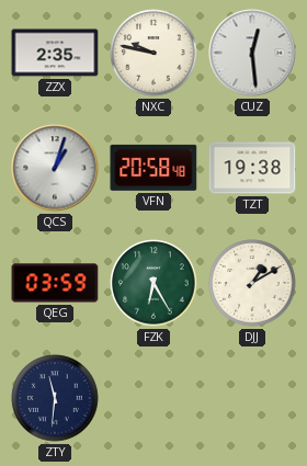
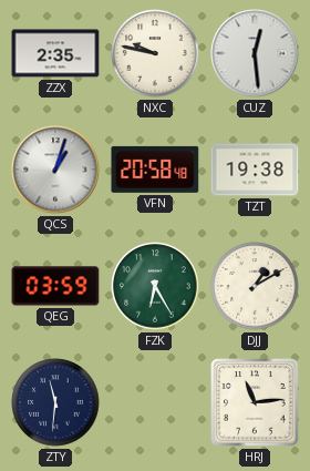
HRJ: none -> 11:14 (255, 402)
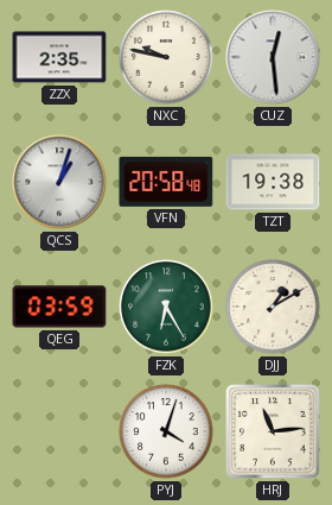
ZTY: 11:31 -> none (55, 402)
PYJ: none -> 4:03 (166, 431)
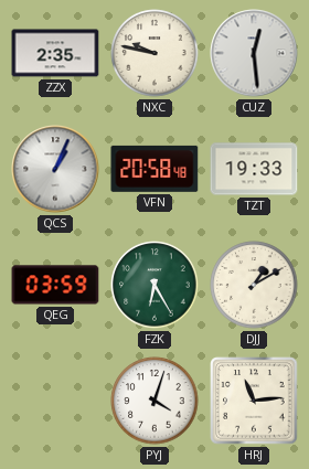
QCS: 1:03 -> 1:04 (55, 169)
TZT: 19:38 -> 19:33 (254, 169)
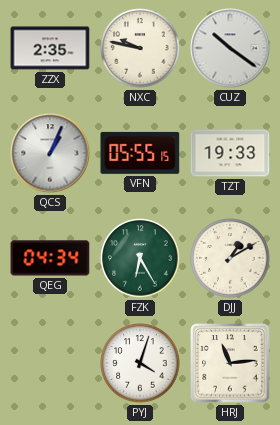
CUZ: 12:29 -> 10:21 (230, 48)
VFN: 20:58 -> 05:55 (140, 153)
QEG: 03:59 -> 04:34 (50, 258)
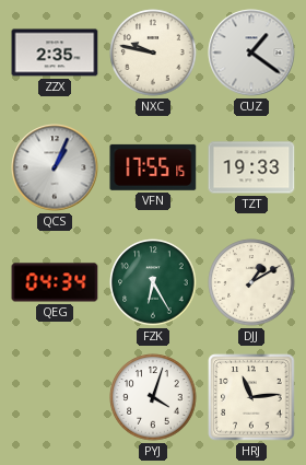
CUZ: 10:21 -> 1:21 (251, 53)
VFN: 05:55 -> 17:55 (153, 167)
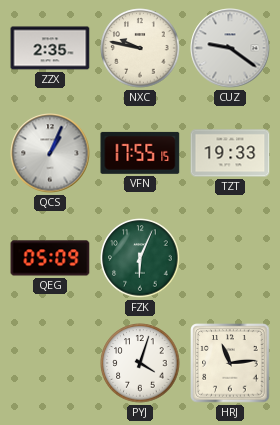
CUZ: 1:21 -> 9:21 (230, 48)
QEG: 04:34 -> 05:09 (50, 258)
FZK: 6:25 -> 6:04 (140, 258)
DJJ: 1:10 -> none (251, 282)
